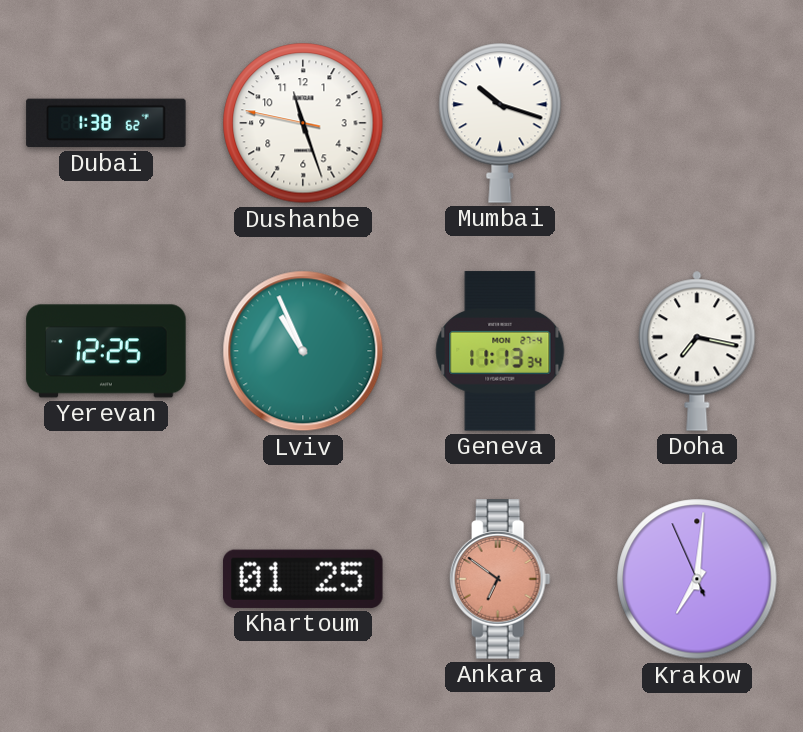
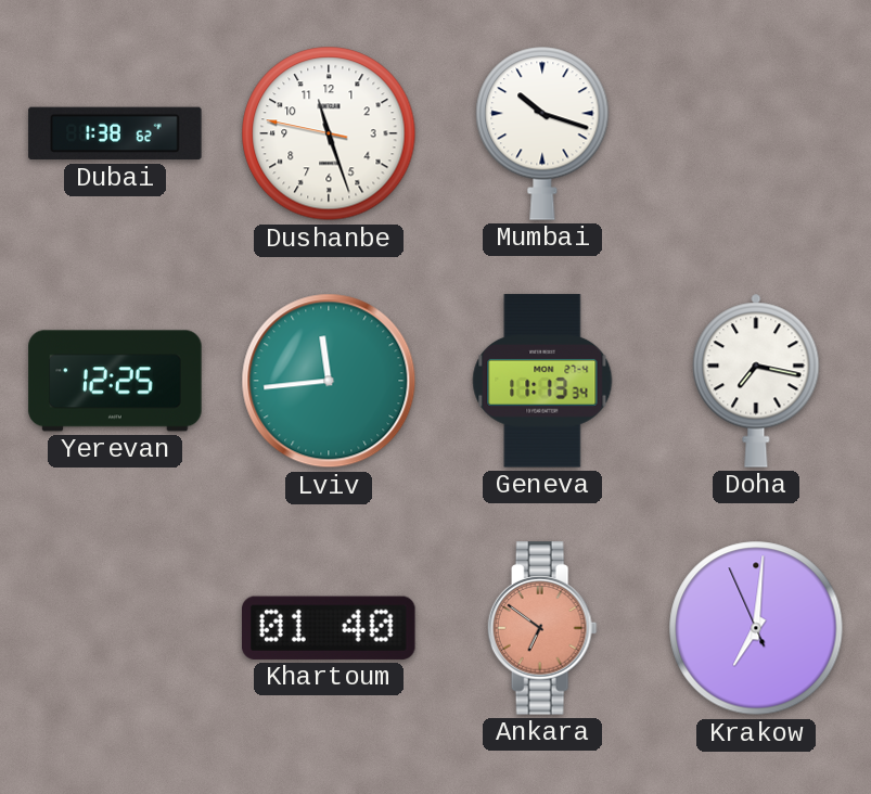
Lviv: 10:56 -> 11:44 (329, 381)
Khartoum: 01:25 -> 01:40 (330, 628)
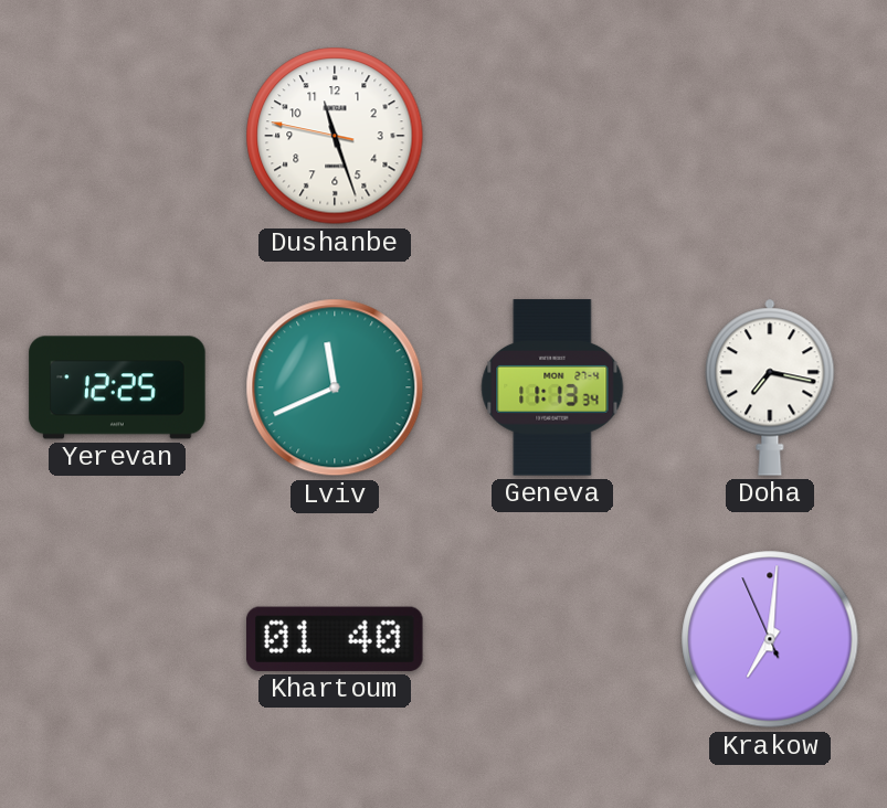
Dubai: 1:38 -> none (115, 133)
Mumbai: 10:18 -> none (542, 133)
Lviv: 11:44 -> 11:41 (335, 387)
Ankara: 6:51 -> none (542, 628)
